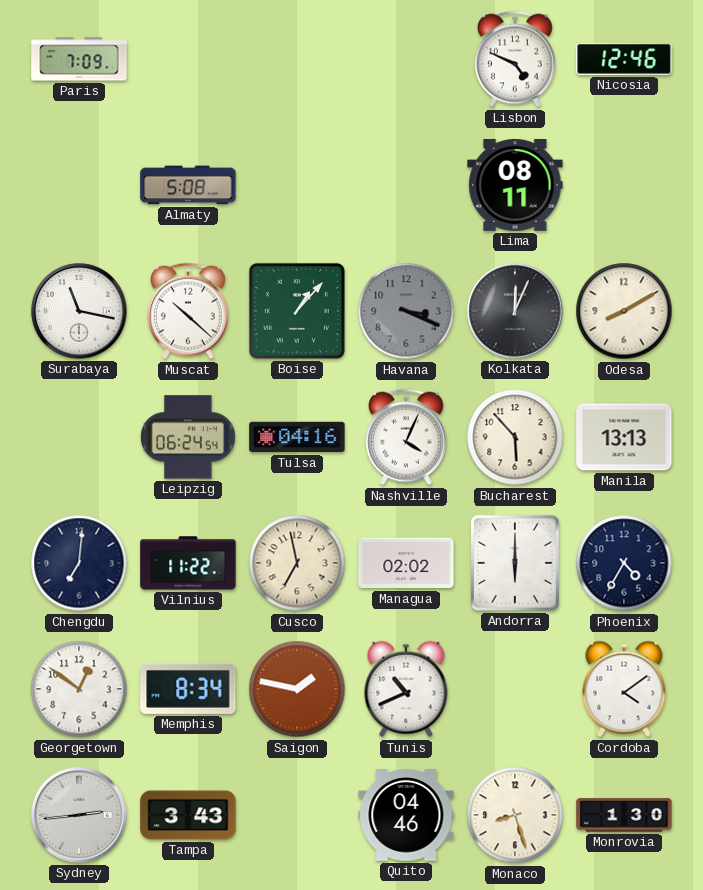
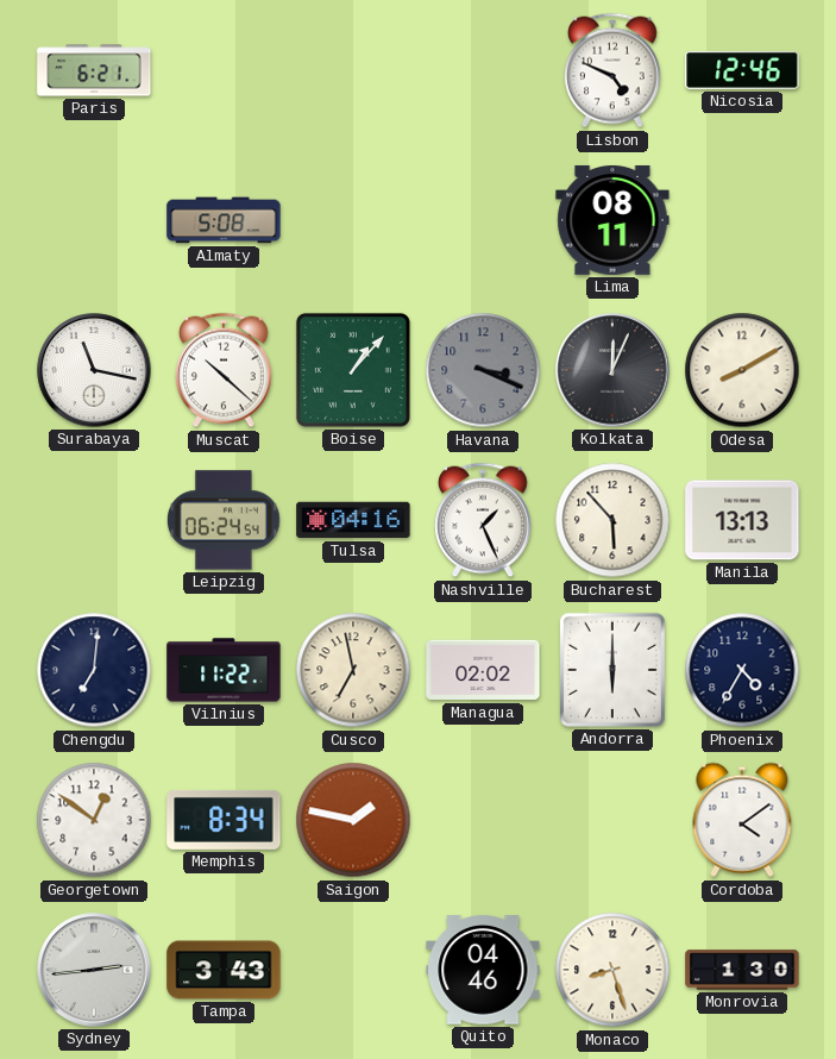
Paris: 7:09 -> 6:21 (94, 70)
Nashville: 4:04 -> 1:26 (483, 520)
Tunis: 10:41 -> none (406, 689)
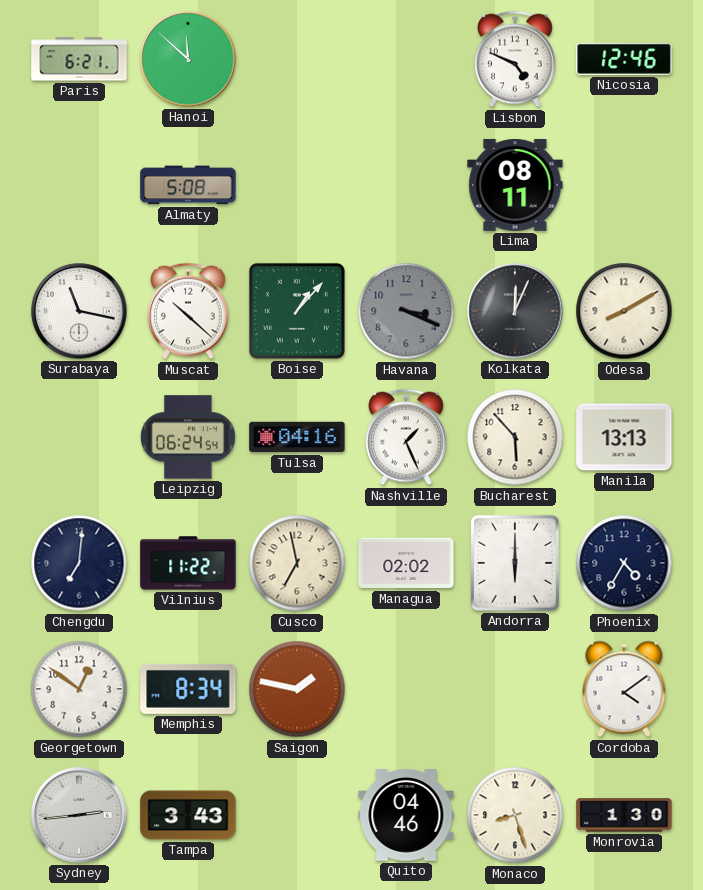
Hanoi: none -> 11:52 (188, 59)
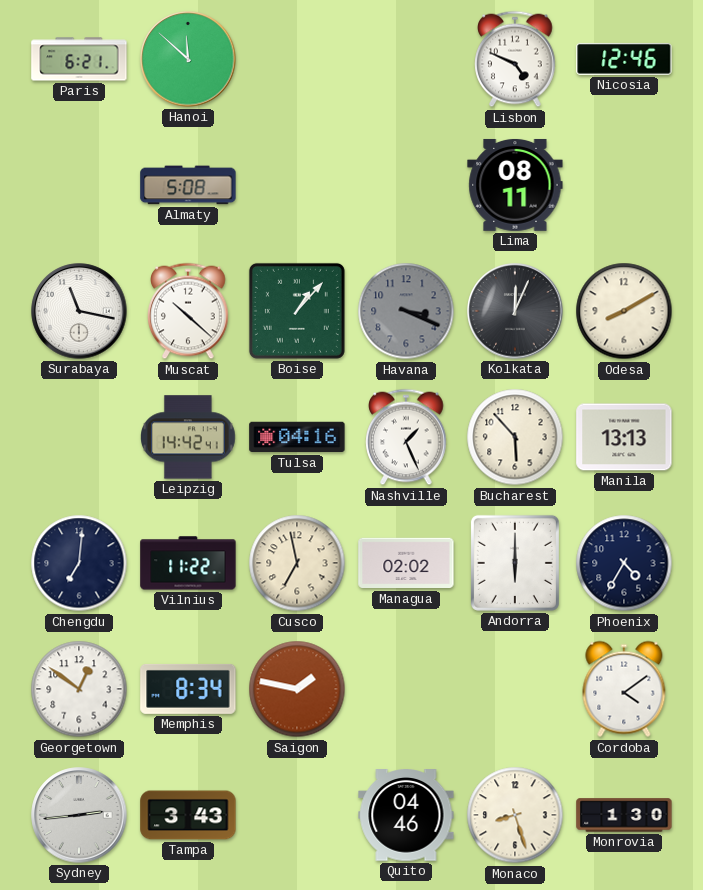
Leipzig: 06:24 -> 14:42 (189, 437)
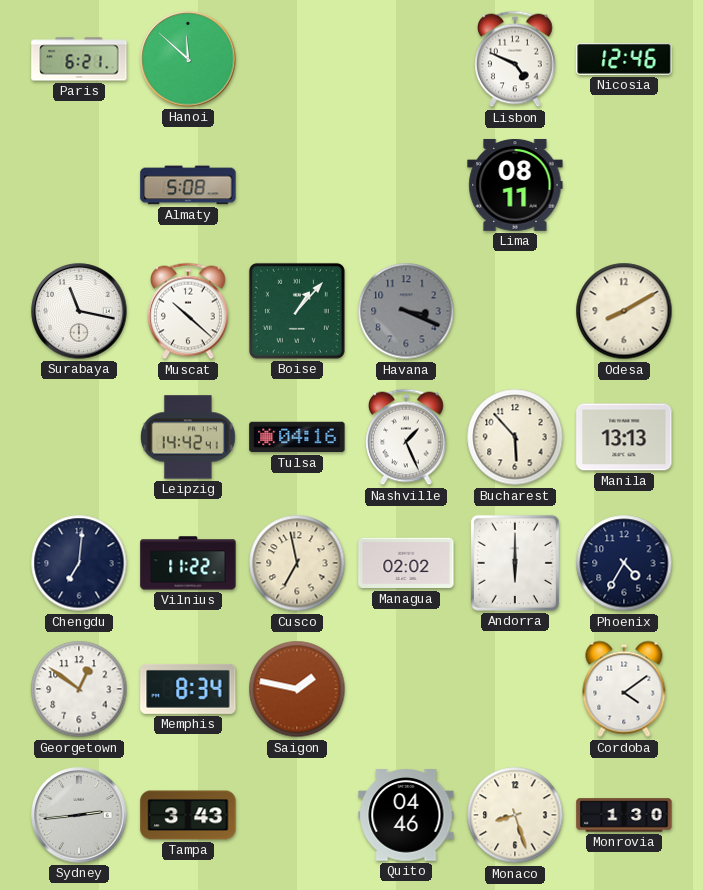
Kolkata: 12:04 -> none (515, 311)
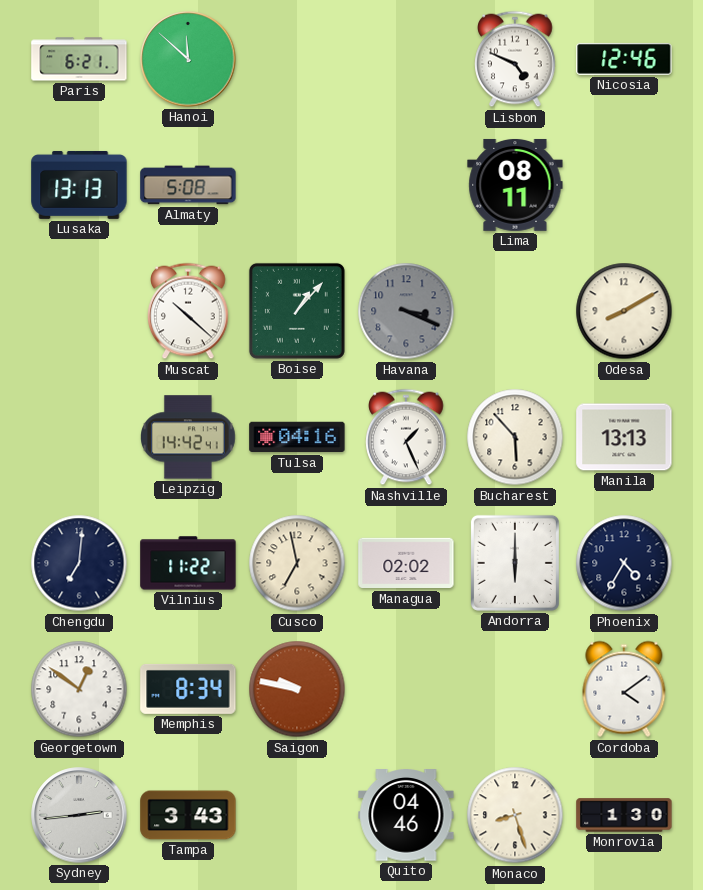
Lusaka: none -> 13:13 (79, 185)
Surabaya: 11:17 -> none (79, 311)
Saigon: 1:47 -> 9:47 (297, 689)
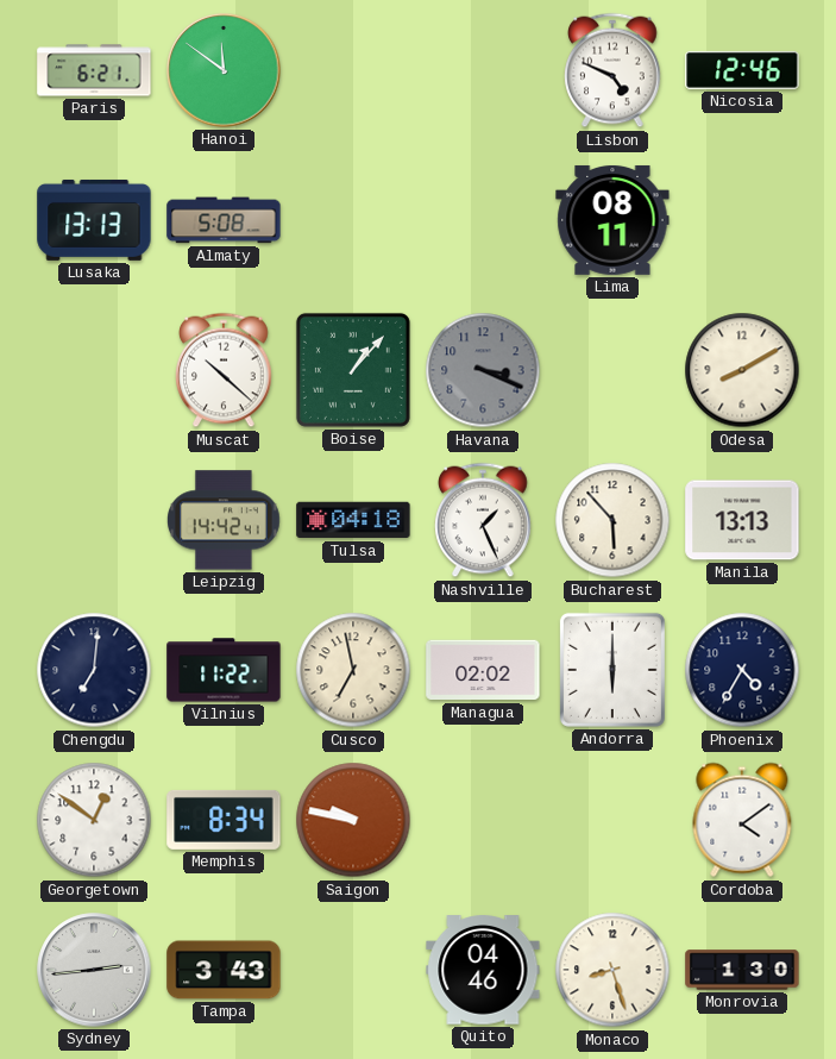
Hanoi: 11:52 -> 11:51 (224, 70)
Tulsa: 04:16 -> 04:18 (353, 520)
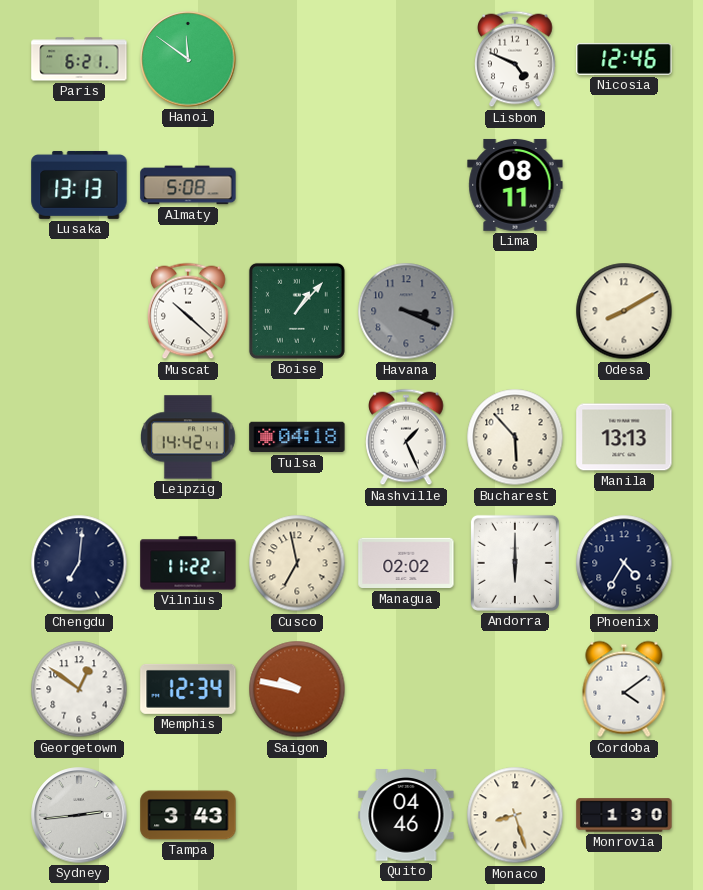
Memphis: 8:34 -> 12:34 (188, 689)
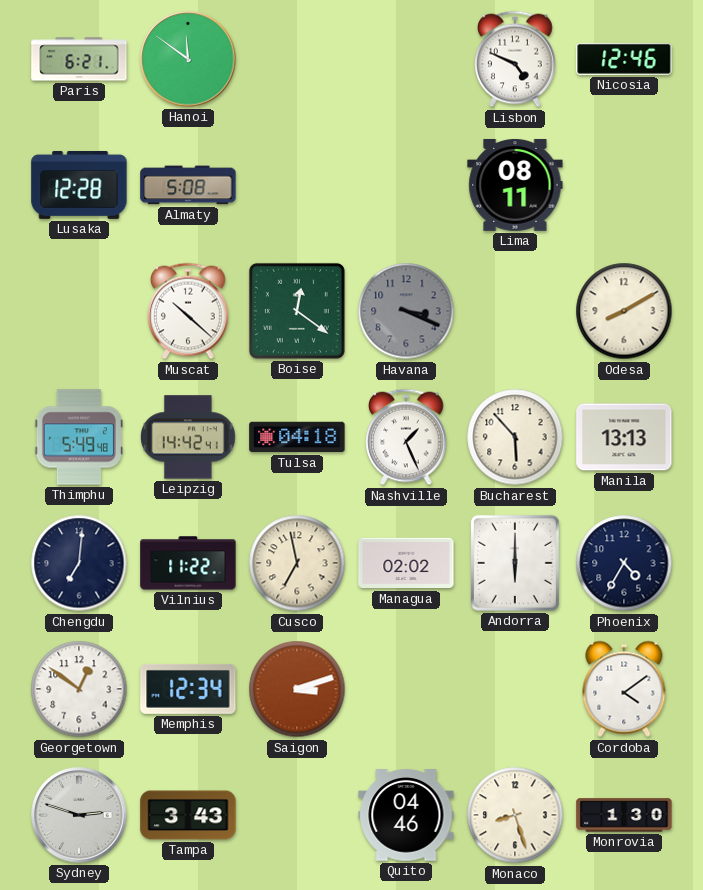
Lusaka: 13:13 -> 12:28 (79, 185)
Boise: 1:07 -> 12:21 (297, 311)
Thimphu: none -> 5:49 (79, 437)
Saigon: 9:47 -> 3:12 (297, 689)
Sydney: 2:44 -> 2:48 (79, 815)
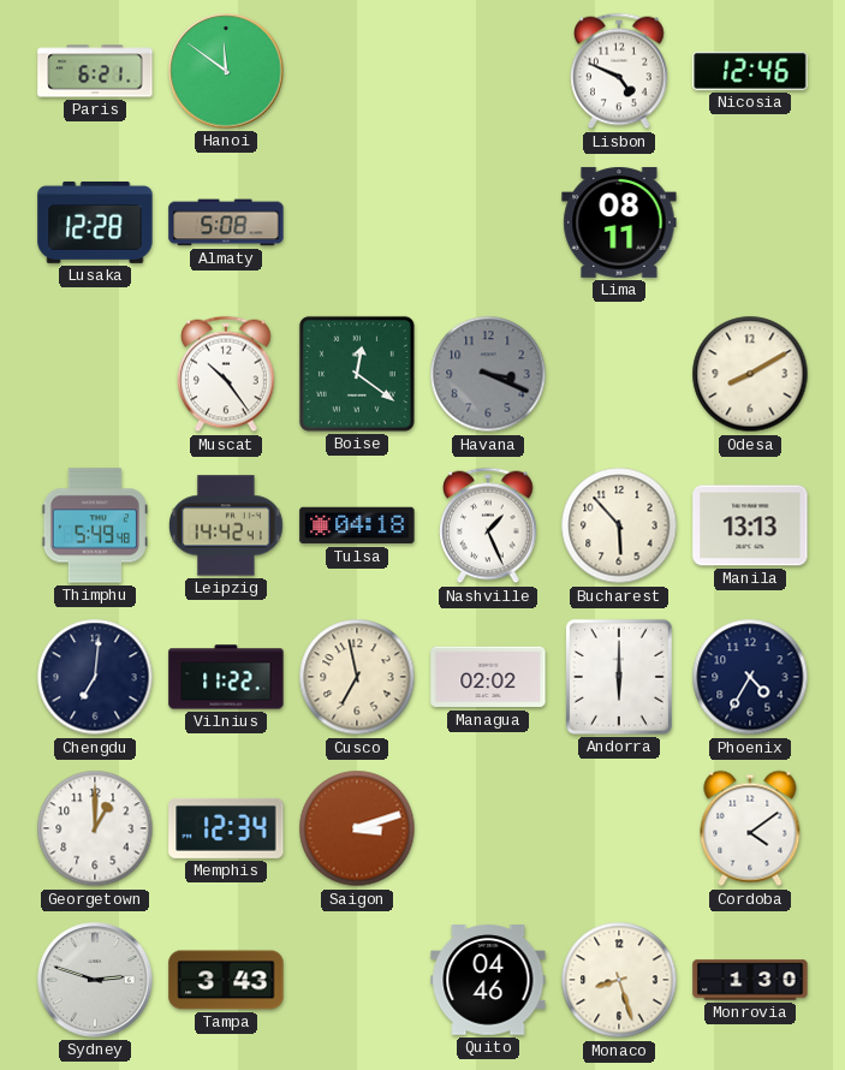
Muscat: 10:22 -> 10:24 (226, 374)
Georgetown: 12:51 -> 1:00 (95, 828)
